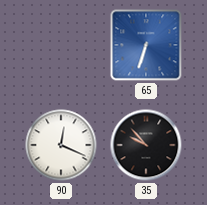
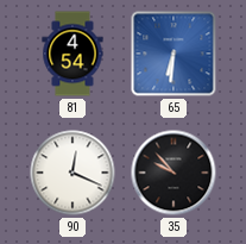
81: none -> 4:54 (72, 54)
65: 6:33 -> 6:31 (174, 54)
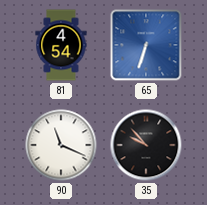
65: 6:31 -> 6:33 (146, 45)
90: 12:19 -> 11:19 (61, 145)
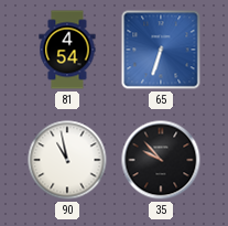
90: 11:19 -> 10:58 (67, 160)
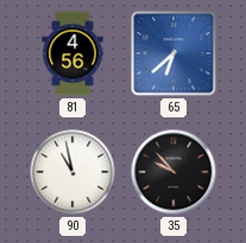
81: 4:54 -> 4:56 (72, 53)
65: 6:33 -> 6:38 (174, 53)
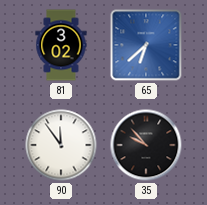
81: 4:56 -> 3:02 (61, 45)
90: 10:58 -> 11:54 (61, 145)
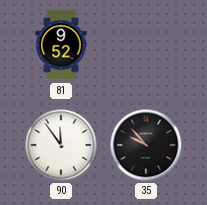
81: 3:02 -> 9:52 (61, 45)
65: 6:38 -> none (146, 45)
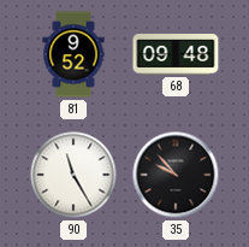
68: none -> 09:48 (176, 55)
90: 11:54 -> 11:25 (73, 175)
